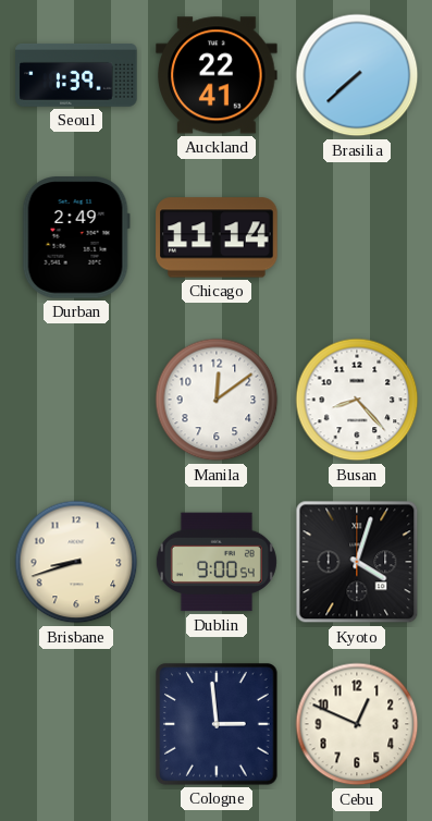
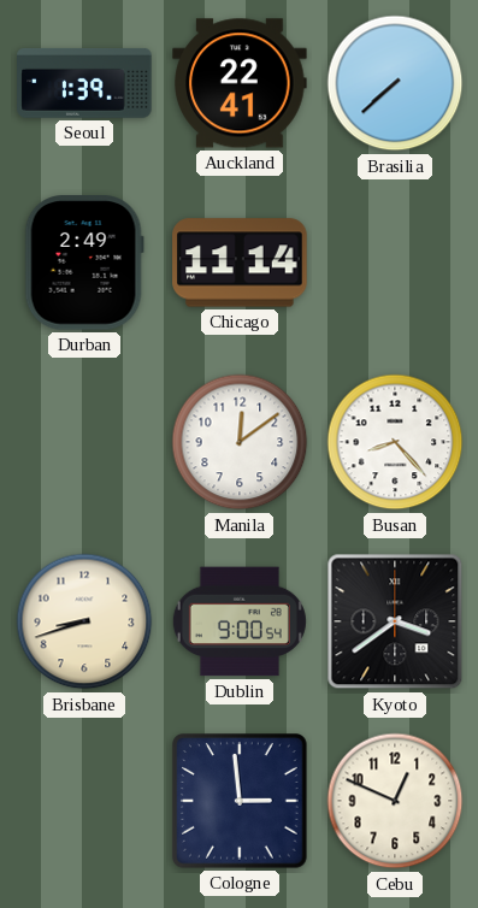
Kyoto: 4:03 -> 3:39 (395, 621)
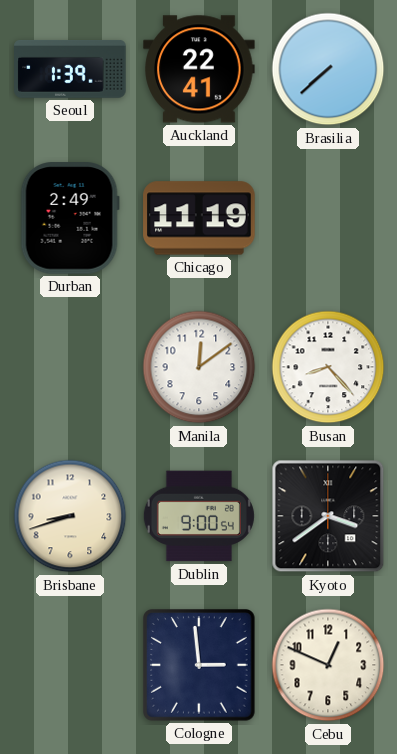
Chicago: 11:14 -> 11:19 (199, 218)
